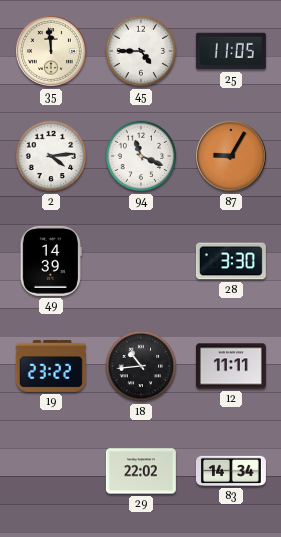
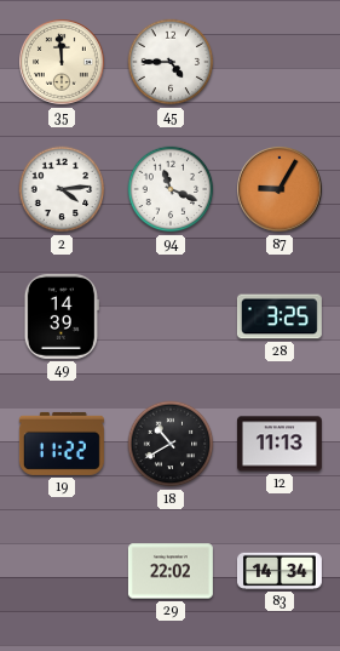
25: 11:05 -> none (231, 51)
28: 3:30 -> 3:25 (280, 316)
19: 23:22 -> 11:22 (62, 444)
18: 10:44 -> 10:40 (171, 444)
12: 11:11 -> 11:13 (280, 444)
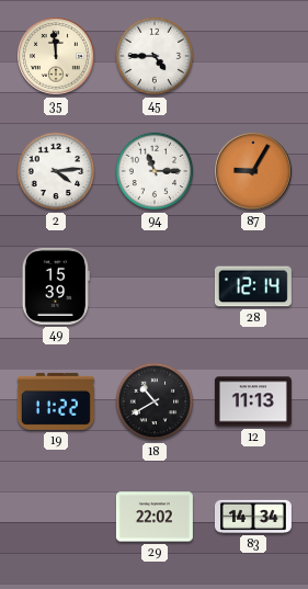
94: 11:19 -> 11:15 (155, 171)
49: 14:39 -> 15:39 (56, 286)
28: 3:25 -> 12:14 (253, 286)
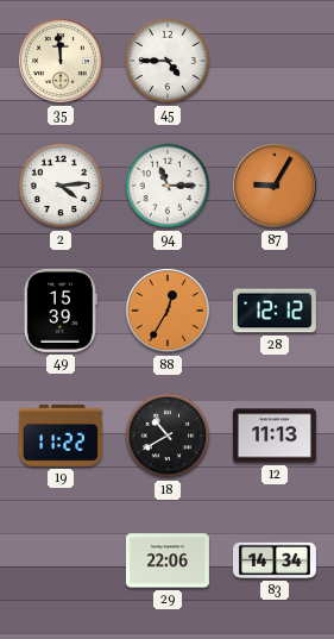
88: none -> 12:35 (169, 312)
28: 12:14 -> 12:12 (275, 311)
29: 22:02 -> 22:06 (168, 560)
